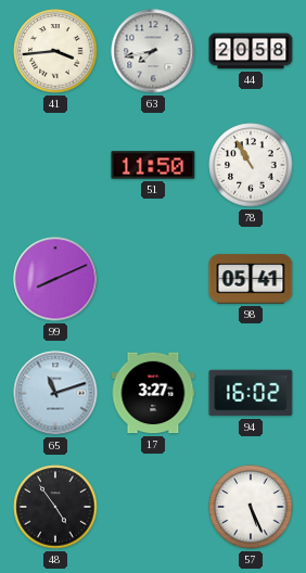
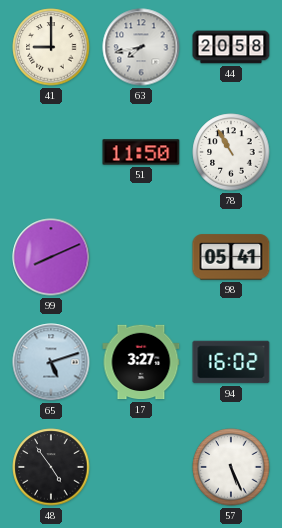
41: 3:44 -> 9:00 (51, 47)
65: 11:12 -> 5:12 (51, 362)
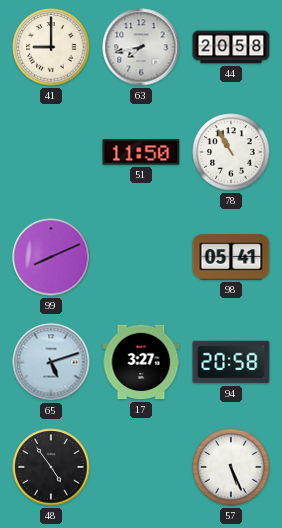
94: 16:02 -> 20:58 (231, 362)
